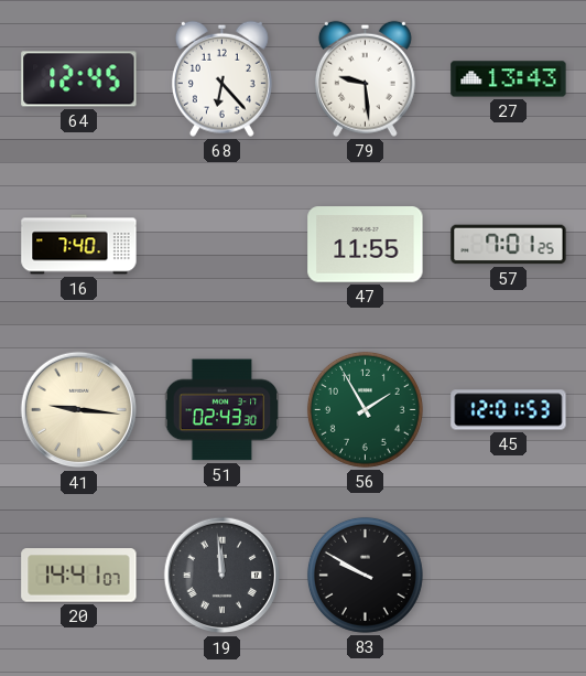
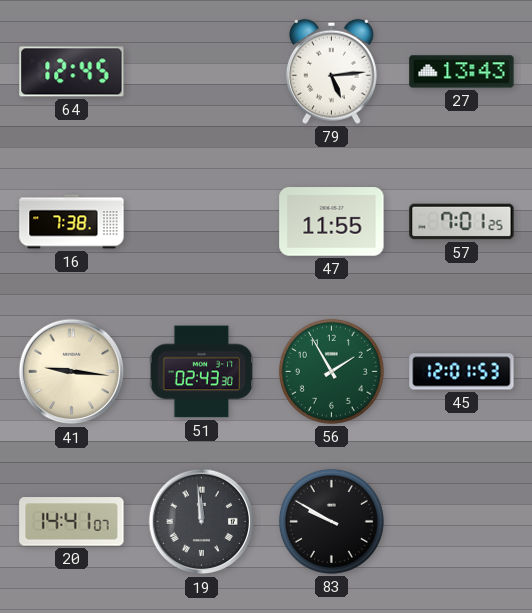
68: 6:23 -> none (221, 78)
79: 9:29 -> 5:14 (331, 71)
16: 7:40 -> 7:38 (72, 222)
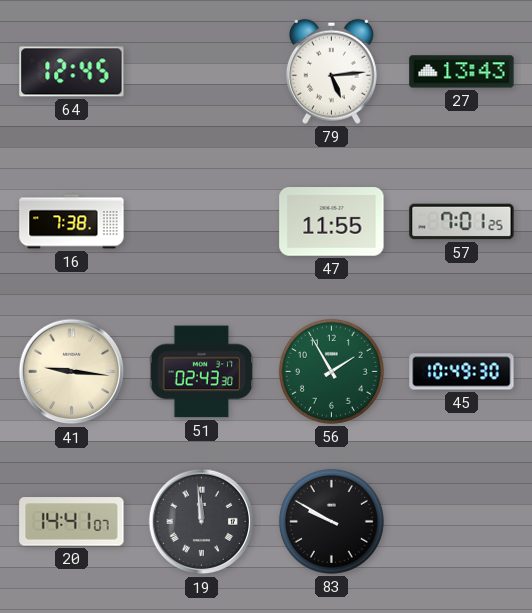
45: 12:01 -> 10:49 (462, 372)
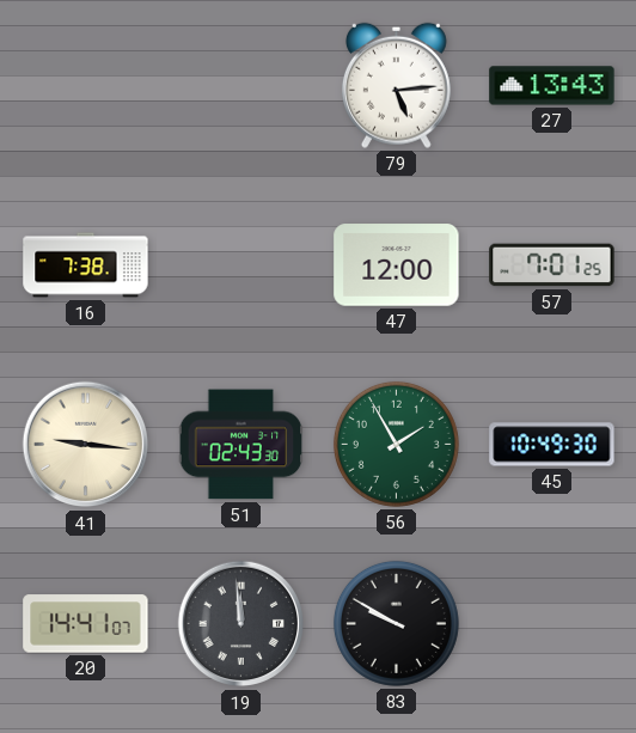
64: 12:45 -> none (72, 72)
47: 11:55 -> 12:00 (397, 265)
